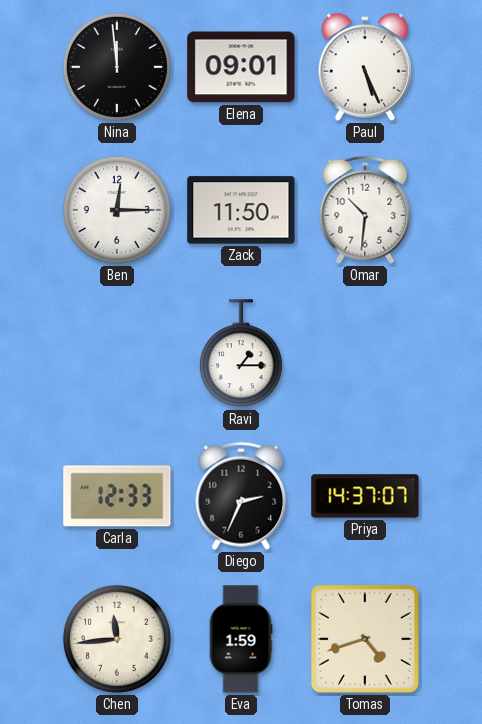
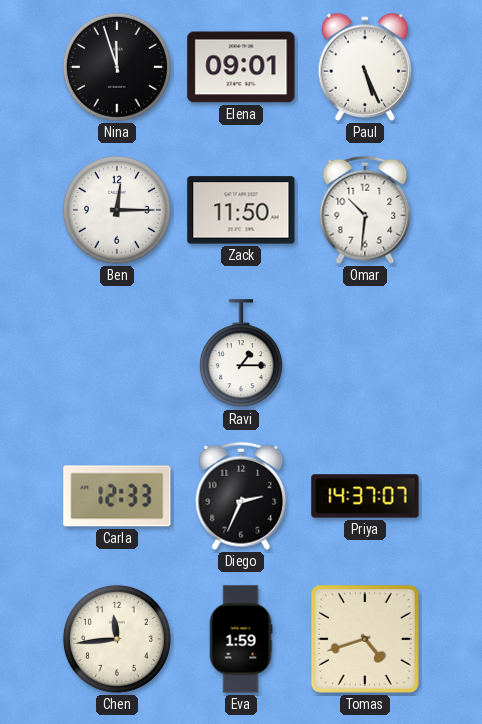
Nina: 11:59 -> 11:57 (117, 67)
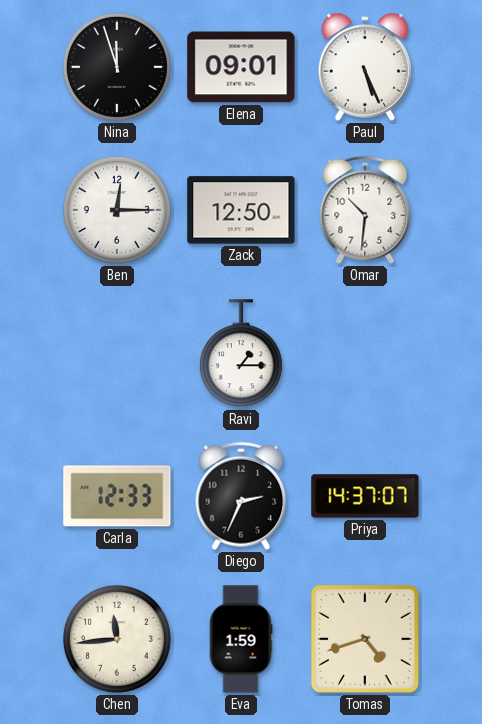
Zack: 11:50 -> 12:50 (241, 210)
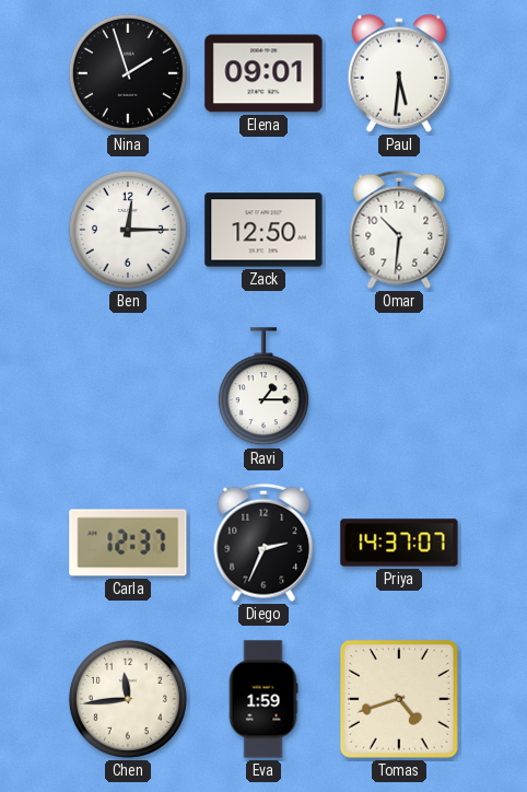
Nina: 11:57 -> 1:57 (128, 73)
Paul: 5:26 -> 5:31 (399, 73)
Carla: 12:33 -> 12:37 (128, 543)
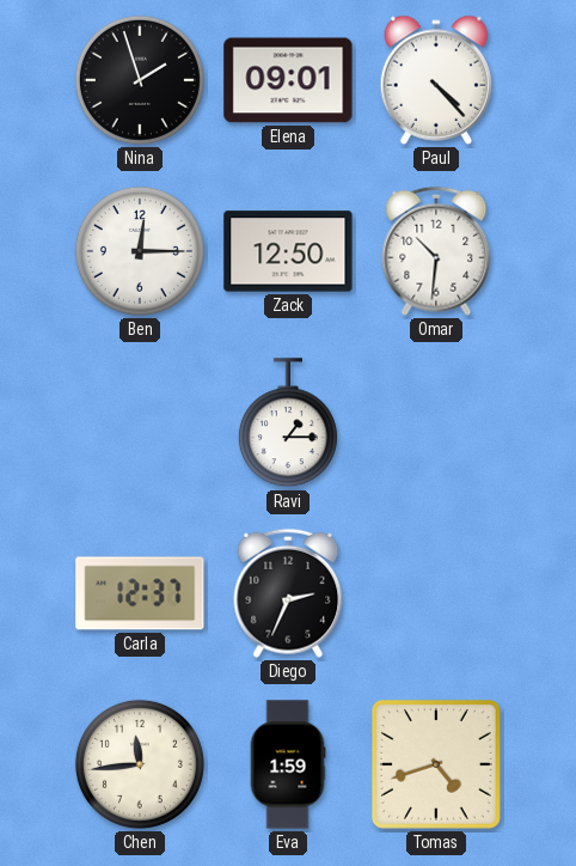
Paul: 5:31 -> 4:23 (436, 80)
Priya: 14:37 -> none (399, 543)
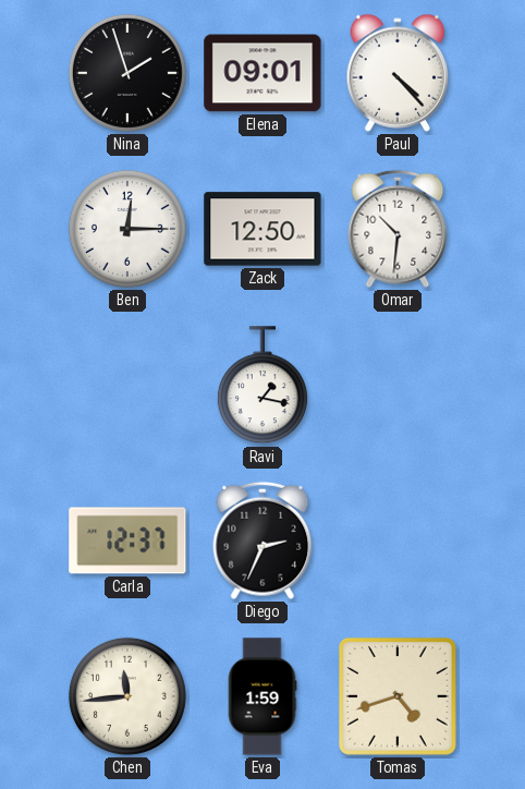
Ravi: 1:15 -> 1:17 (262, 386)
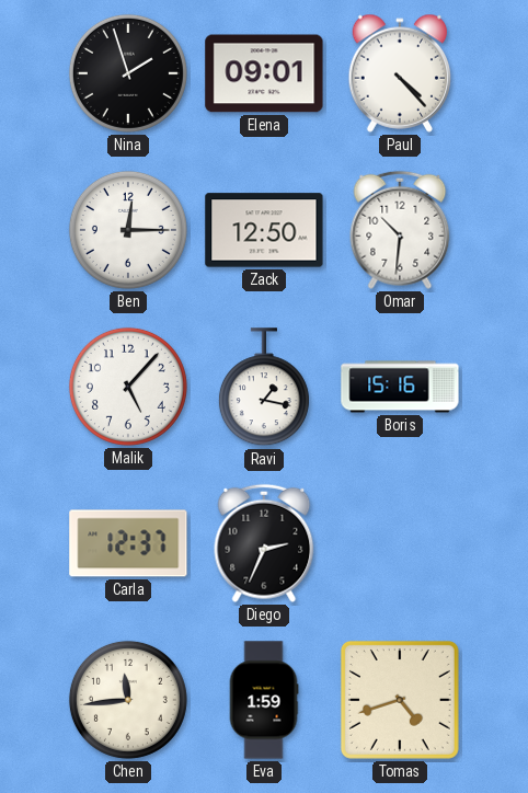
Malik: none -> 5:07 (128, 387)
Boris: none -> 15:16 (400, 387)
